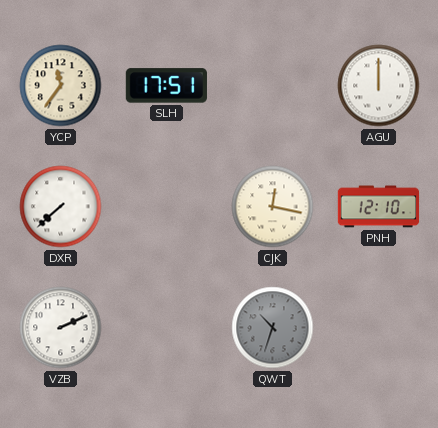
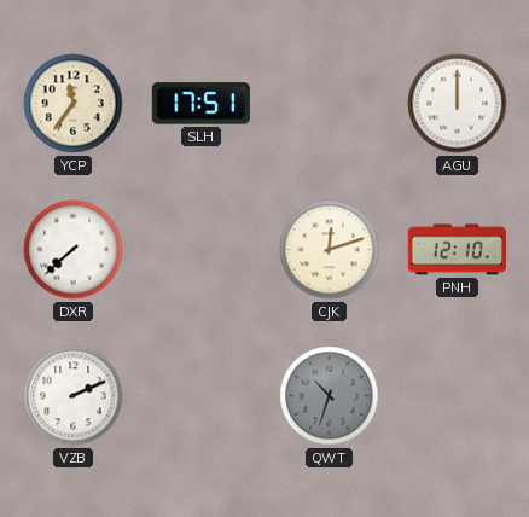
CJK: 12:17 -> 12:12 (330, 250)
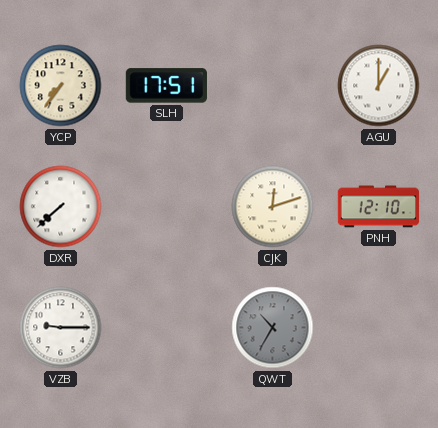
YCP: 11:36 -> 7:36 (61, 86)
AGU: 12:00 -> 1:00 (379, 86)
VZB: 2:11 -> 9:15 (61, 328)
QWT: 10:33 -> 10:35 (273, 328)
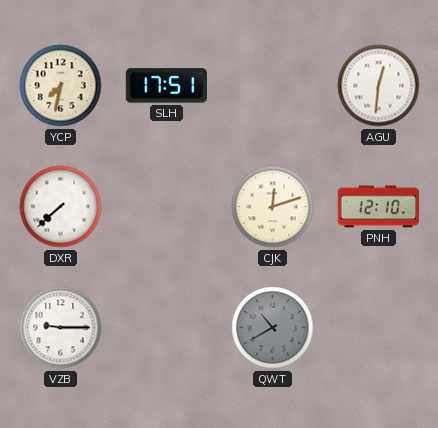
YCP: 7:36 -> 7:32 (61, 86)
AGU: 1:00 -> 12:31 (379, 86)
QWT: 10:35 -> 10:40 (273, 328)
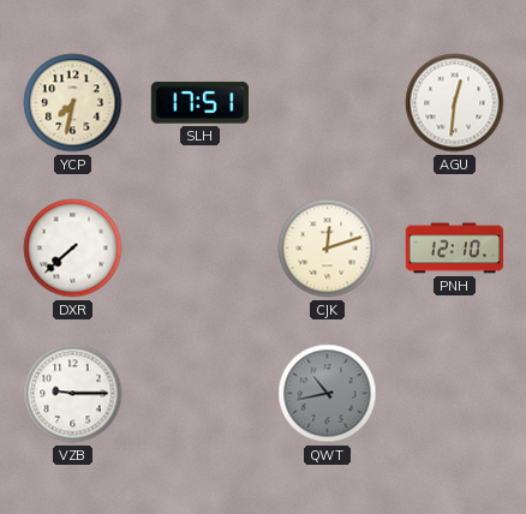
QWT: 10:40 -> 10:43 (328, 394)
